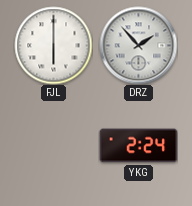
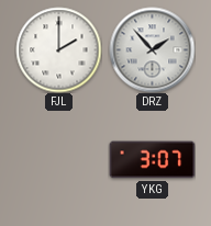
FJL: 6:00 -> 2:00 (58, 49)
YKG: 2:24 -> 3:07 (152, 160)
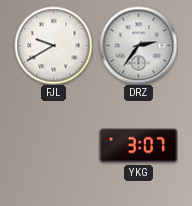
FJL: 2:00 -> 9:40 (53, 45)
DRZ: 1:53 -> 2:36 (138, 45)
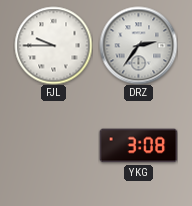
FJL: 9:40 -> 9:45 (53, 45)
YKG: 3:07 -> 3:08 (138, 146)
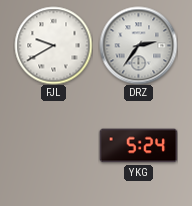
FJL: 9:45 -> 9:40 (53, 45)
YKG: 3:08 -> 5:24 (138, 146)
